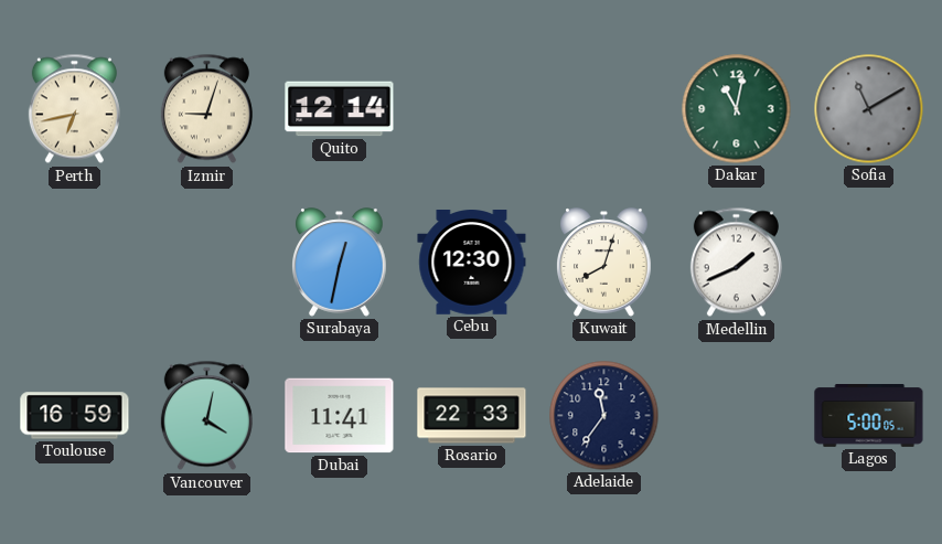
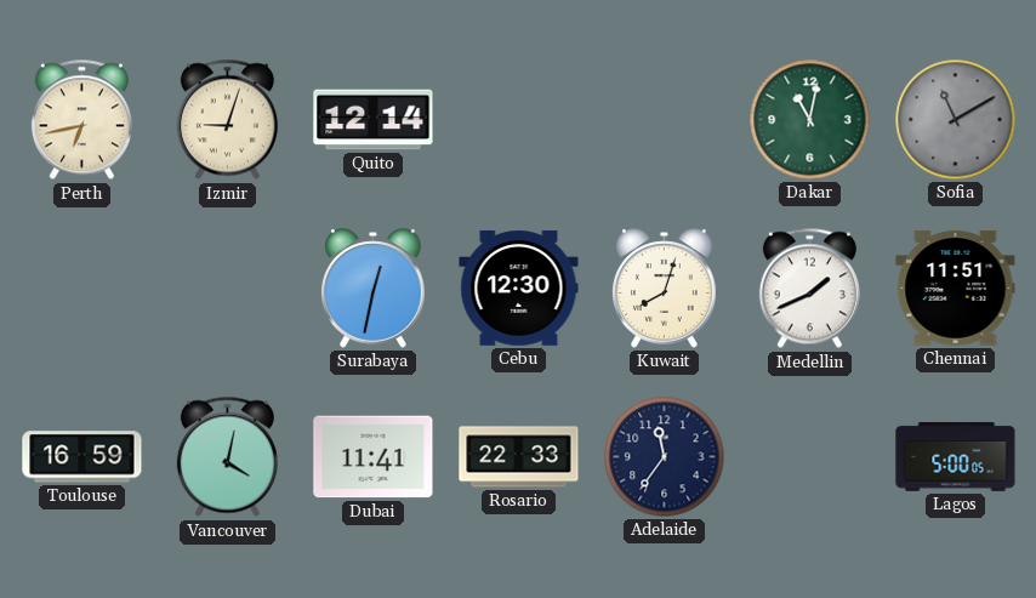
Chennai: none -> 11:51 (956, 289)
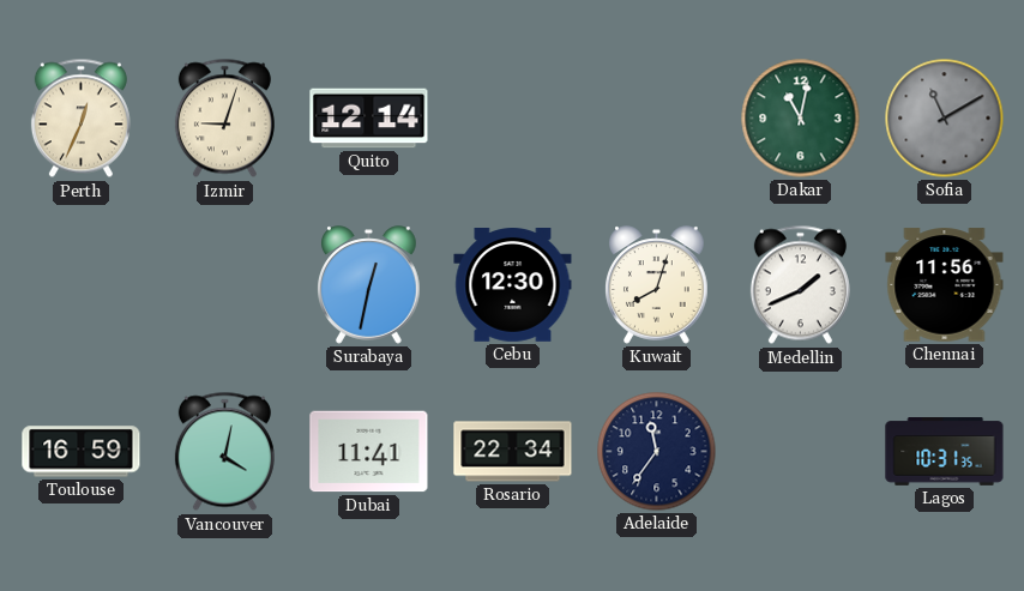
Perth: 6:43 -> 12:34 (80, 119)
Chennai: 11:51 -> 11:56 (945, 285)
Rosario: 22:33 -> 22:34 (513, 452)
Lagos: 5:00 -> 10:31 (945, 452)
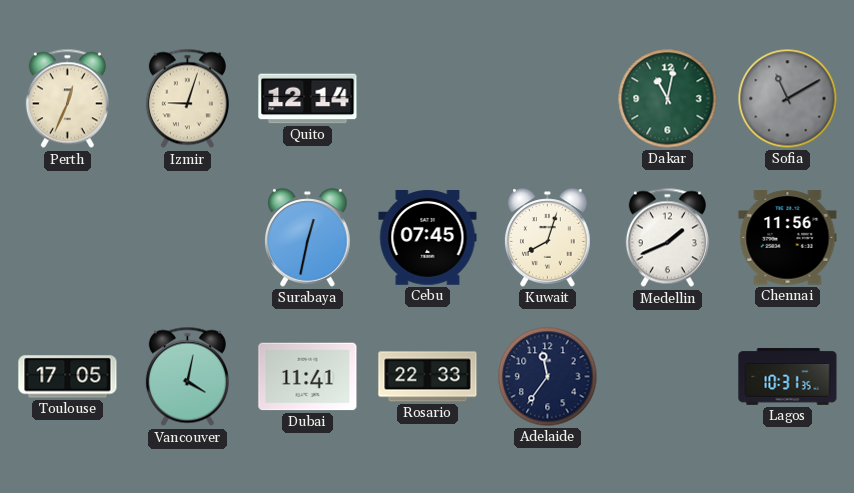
Cebu: 12:30 -> 07:45 (428, 238)
Toulouse: 16:59 -> 17:05 (68, 377)
Rosario: 22:34 -> 22:33 (428, 377)
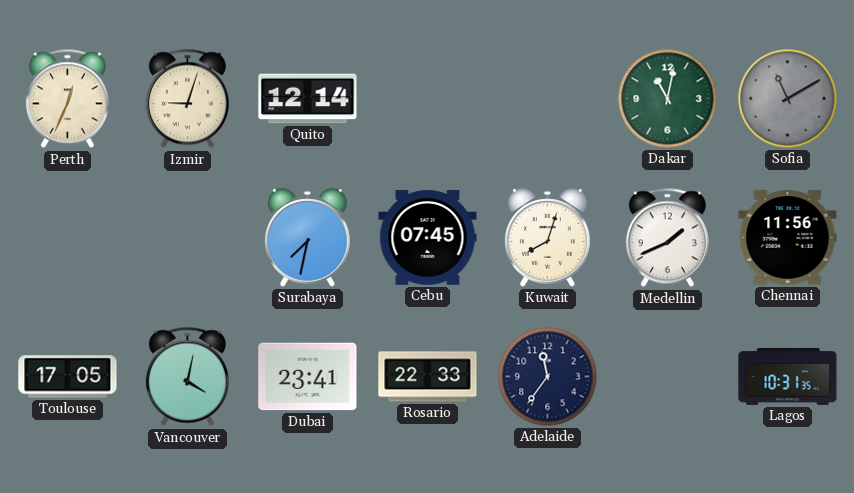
Surabaya: 12:32 -> 7:32 (308, 238)
Dubai: 11:41 -> 23:41 (308, 377)
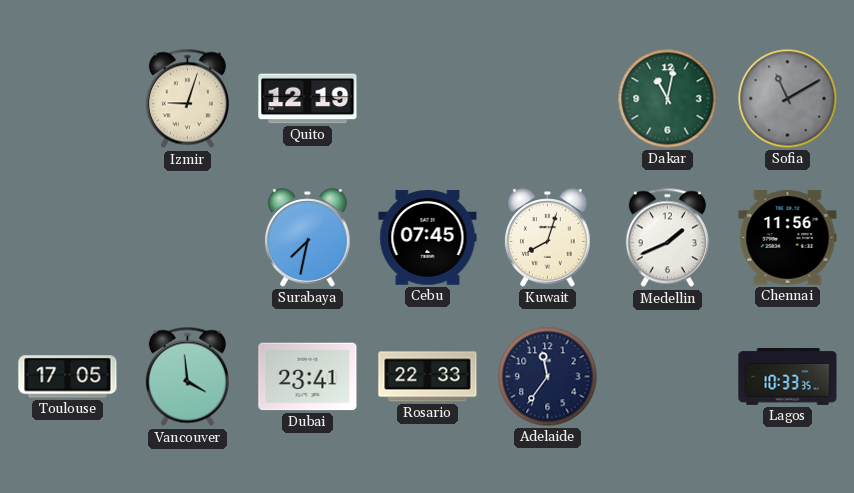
Perth: 12:34 -> none (67, 99)
Quito: 12:14 -> 12:19 (308, 99)
Vancouver: 4:02 -> 3:59 (187, 377)
Lagos: 10:31 -> 10:33 (788, 377)
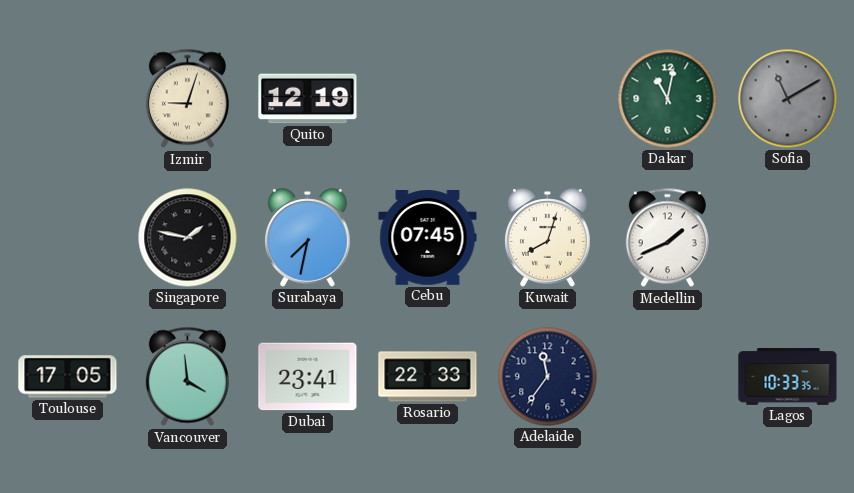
Singapore: none -> 1:47 (188, 238)
Chennai: 11:56 -> none (788, 238)
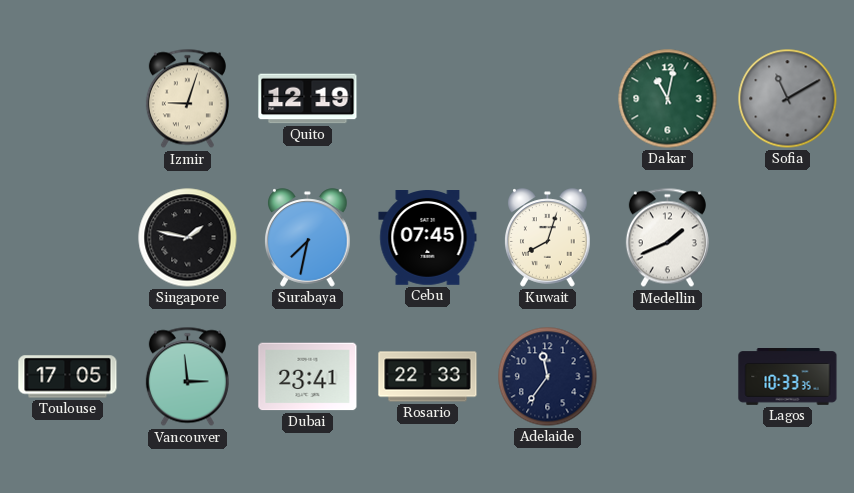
Vancouver: 3:59 -> 2:59 (187, 377)
